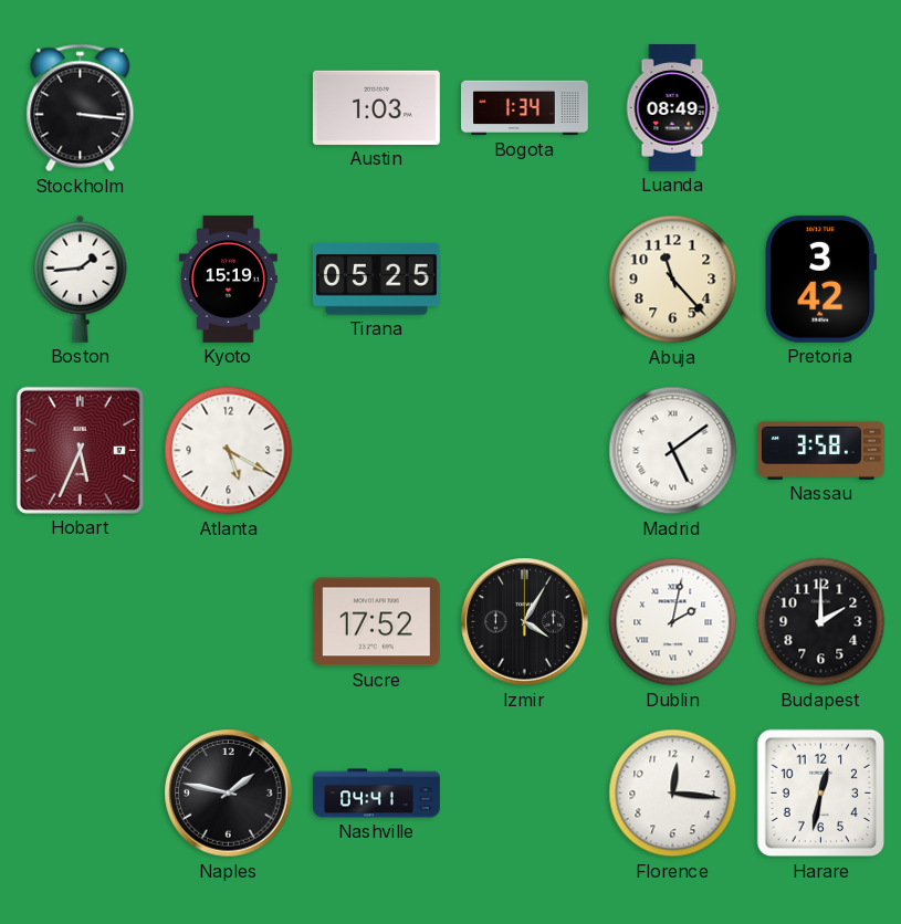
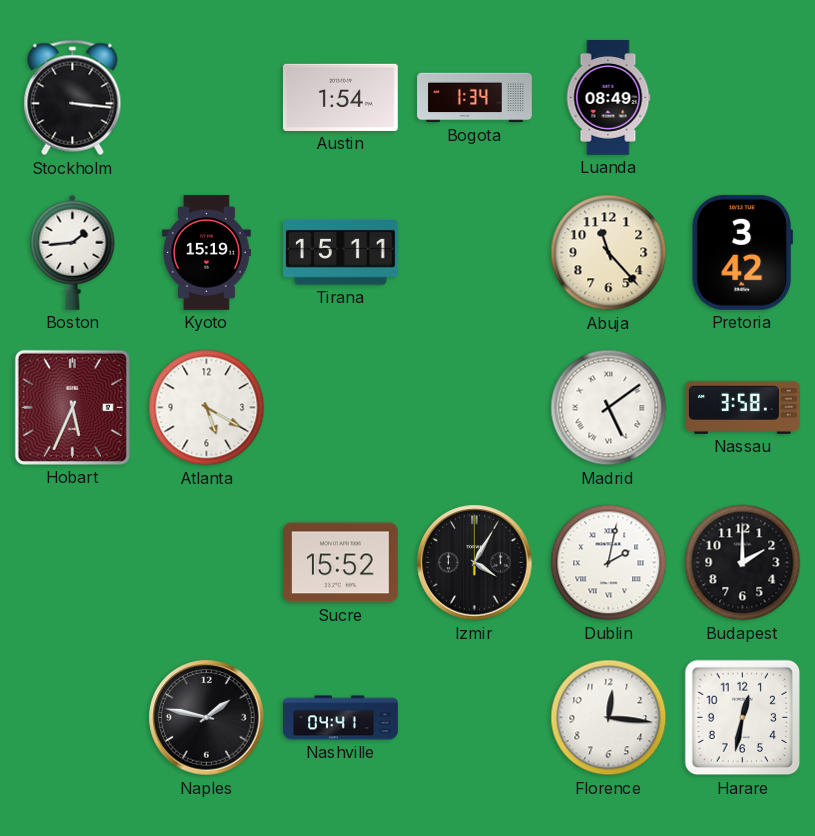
Austin: 1:03 -> 1:54 (340, 97)
Tirana: 05:25 -> 15:11 (340, 253)
Sucre: 17:52 -> 15:52 (340, 563)
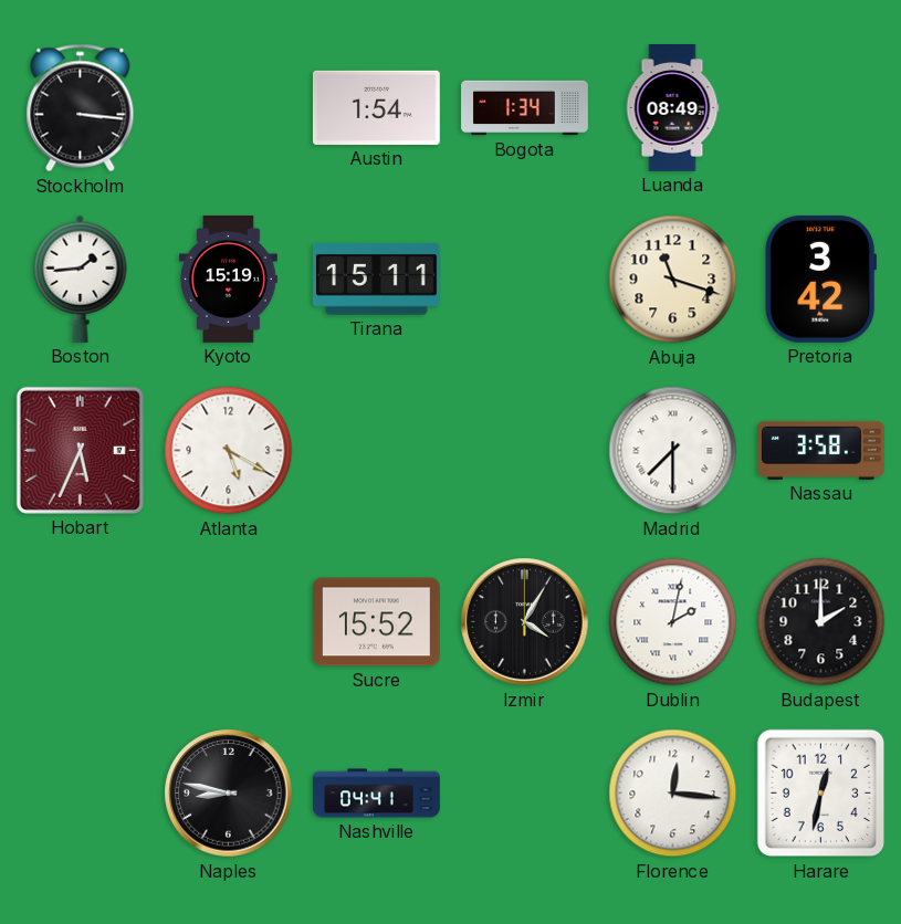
Abuja: 11:23 -> 11:18 (673, 280)
Madrid: 5:09 -> 7:30 (673, 451)
Naples: 1:47 -> 8:47 (229, 794)
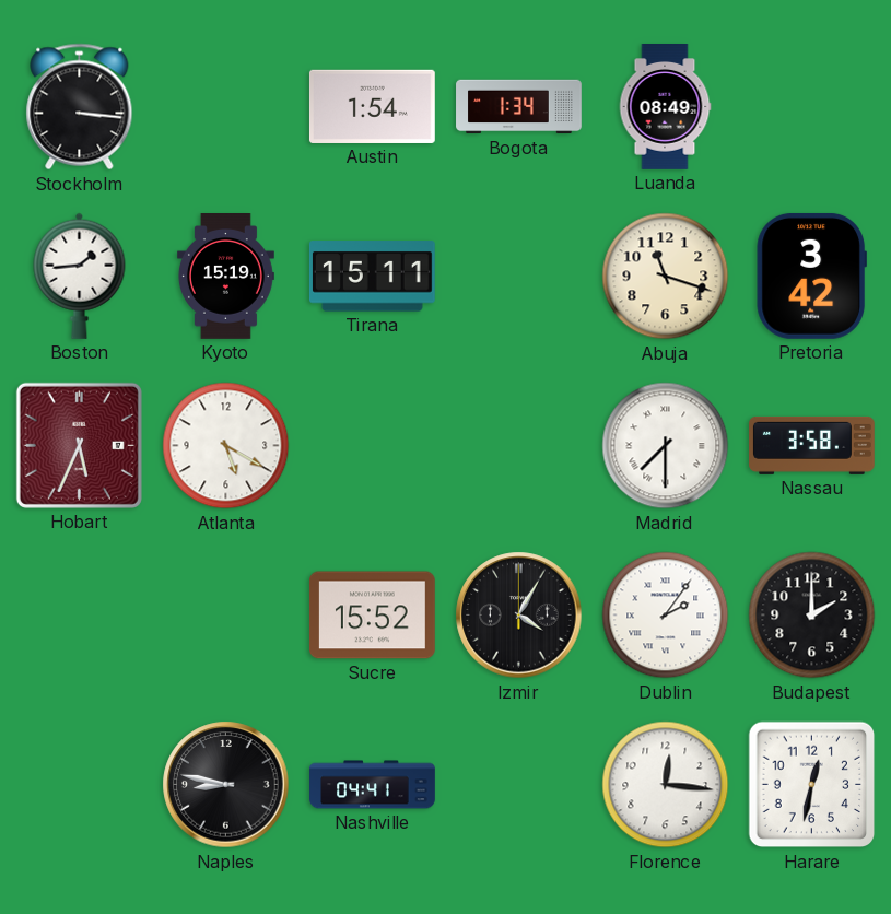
Dublin: 2:02 -> 2:06 (666, 616)
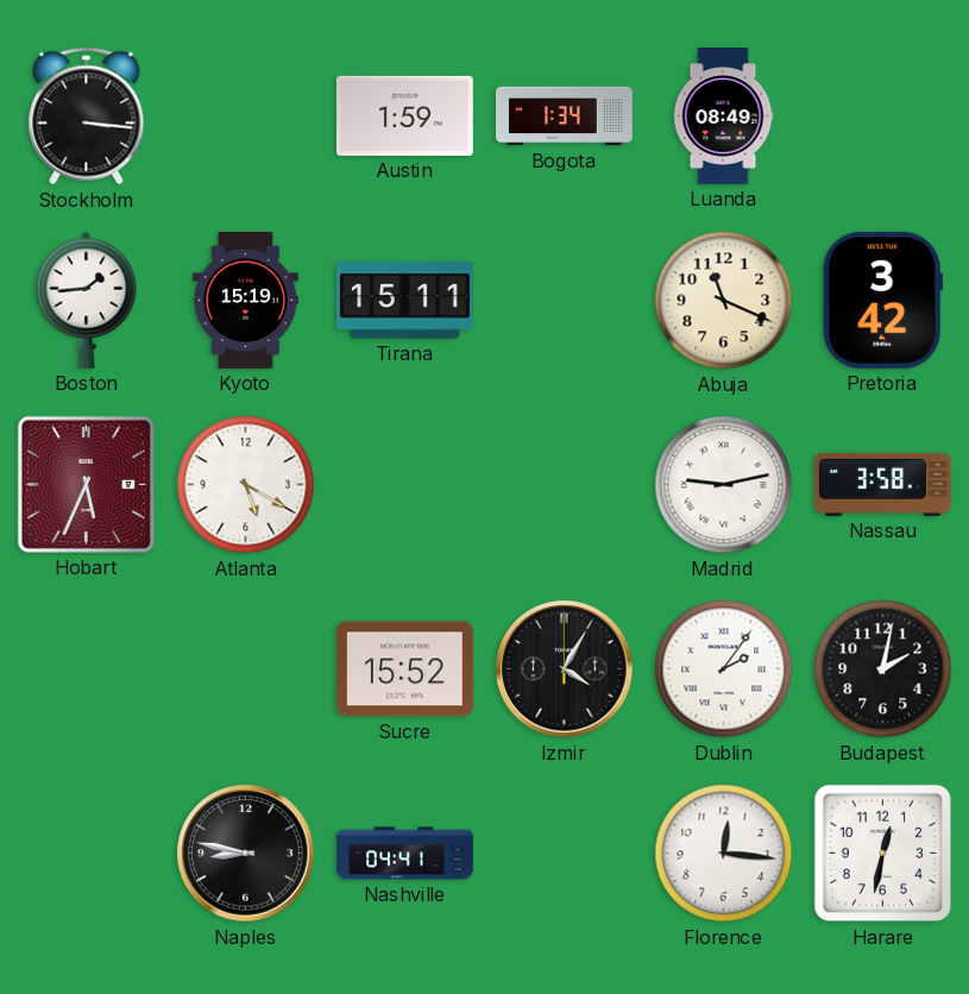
Austin: 1:54 -> 1:59 (404, 115)
Abuja: 11:18 -> 11:19 (724, 301)
Madrid: 7:30 -> 9:13 (724, 485)
Budapest: 2:00 -> 2:02 (883, 669)
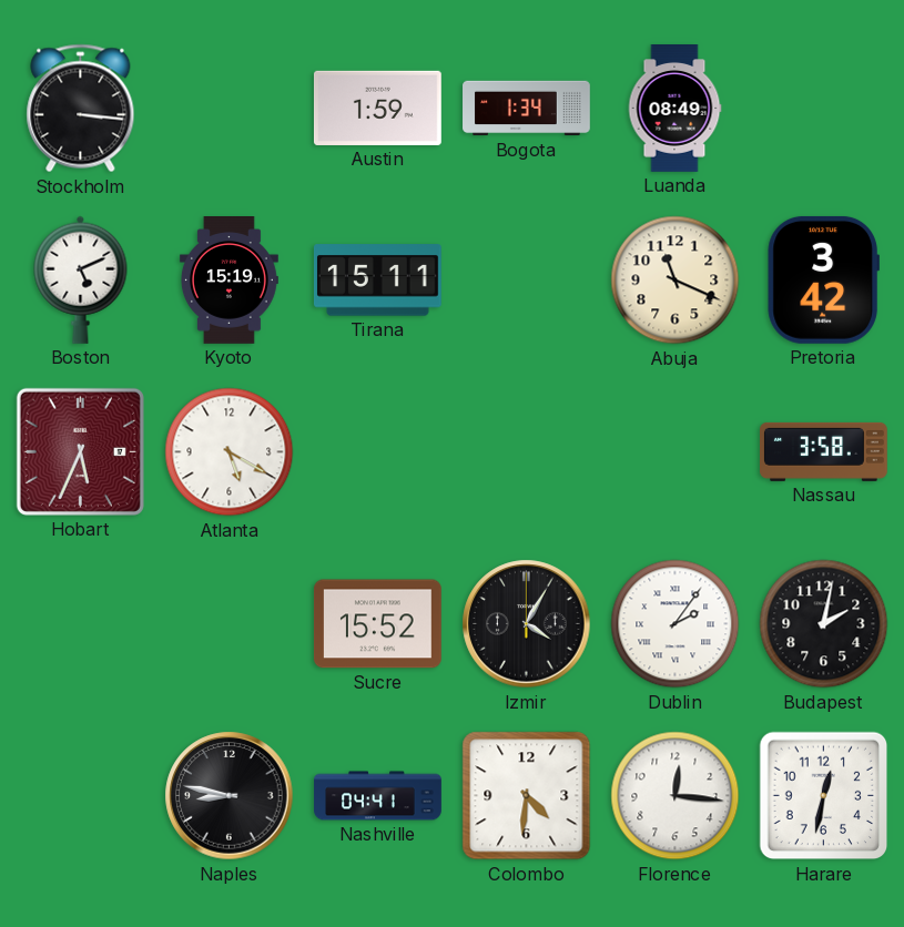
Boston: 1:44 -> 5:11 (81, 279)
Madrid: 9:13 -> none (724, 485)
Colombo: none -> 4:31 (527, 796)
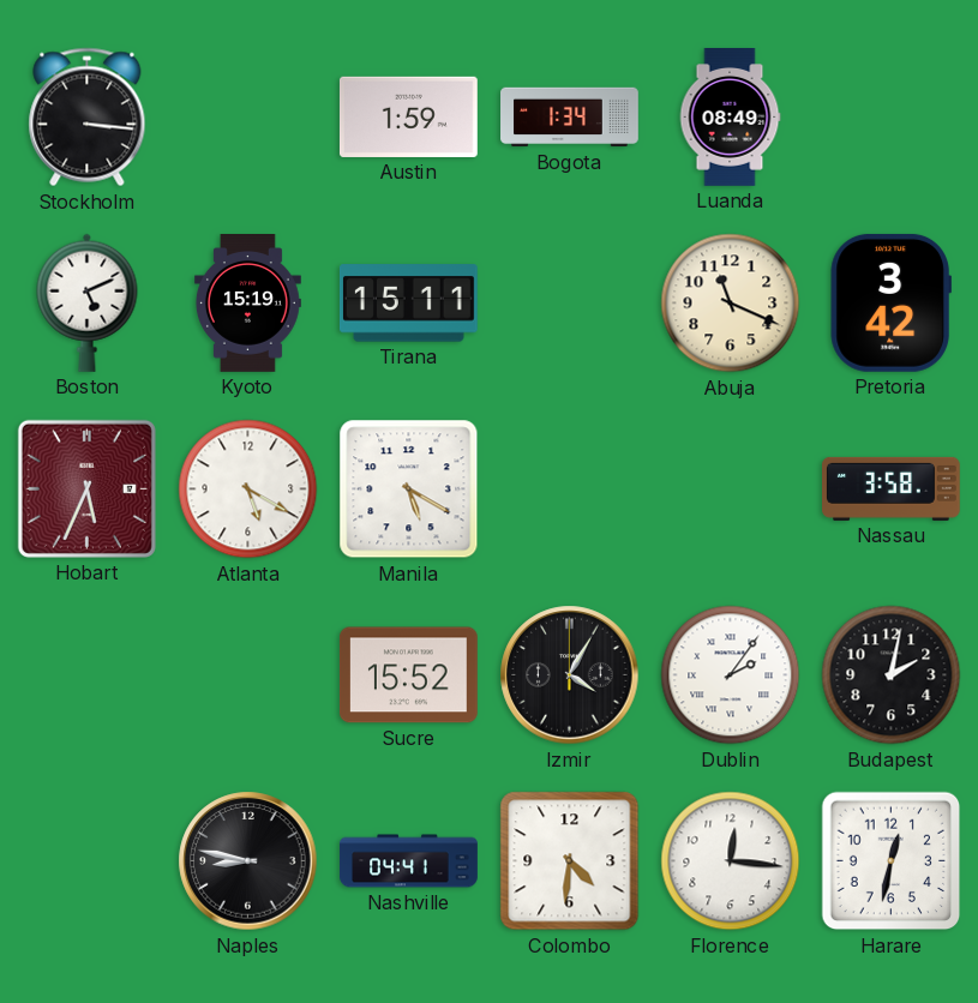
Manila: none -> 5:20 (409, 490)
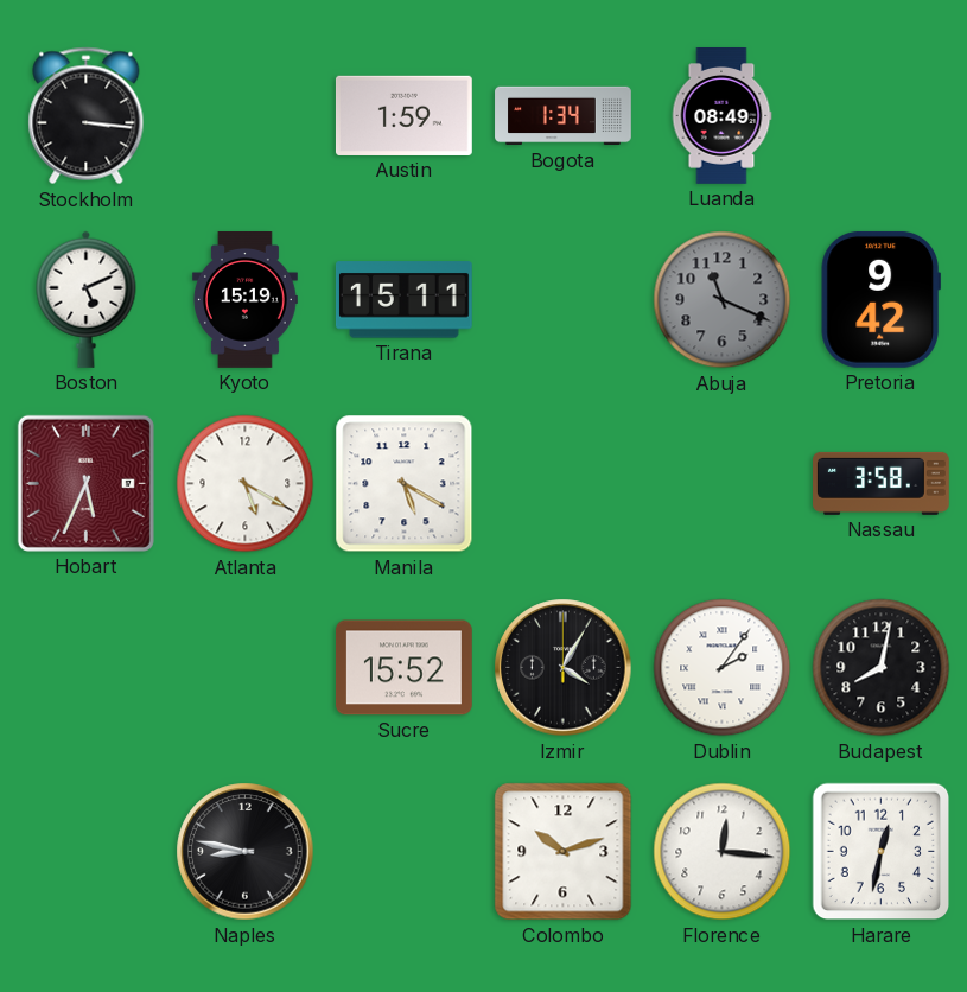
Abuja dial: cream -> grey (723, 300)
Pretoria: 3:42 -> 9:42 (880, 299)
Budapest: 2:02 -> 8:02 (882, 668)
Nashville: 04:41 -> none (409, 861)
Colombo: 4:31 -> 10:12 (564, 852)
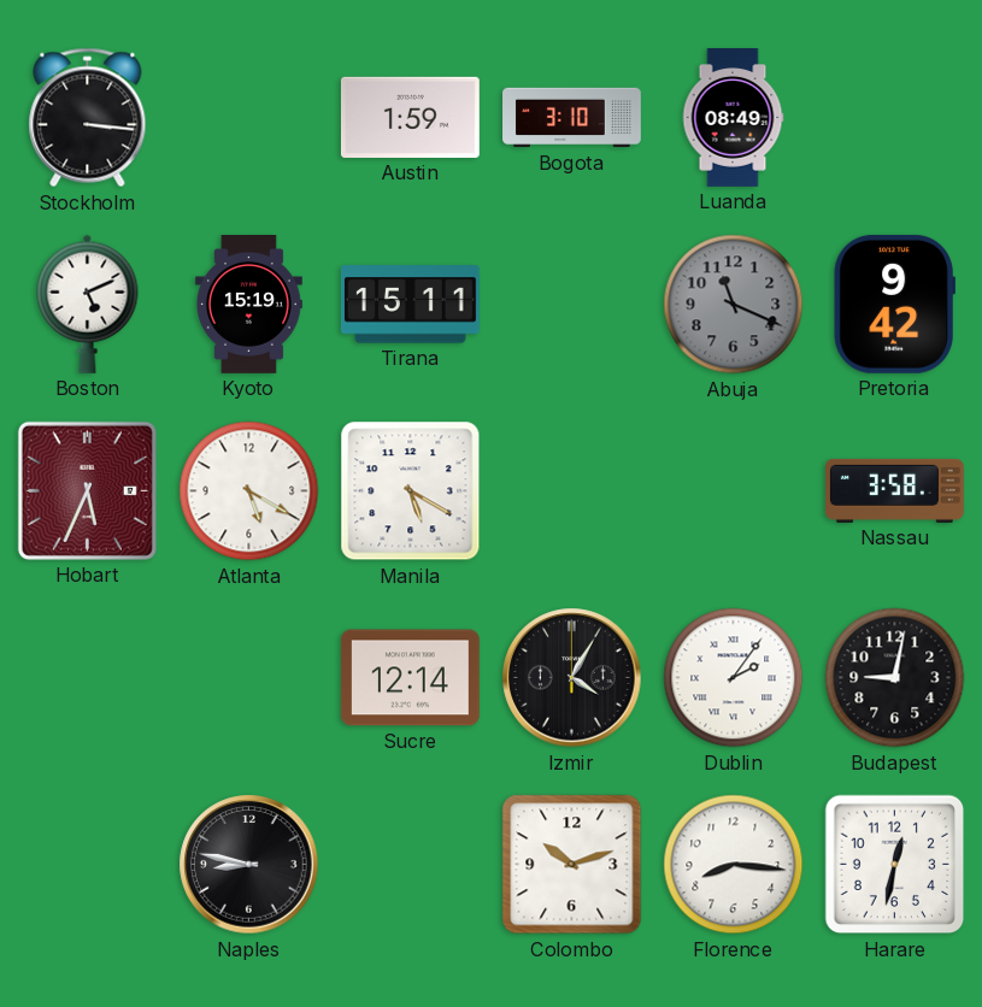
Bogota: 1:34 -> 3:10 (572, 118)
Sucre: 15:52 -> 12:14 (410, 678)
Budapest: 8:02 -> 9:02 (895, 678)
Florence: 12:16 -> 8:16 (734, 865)
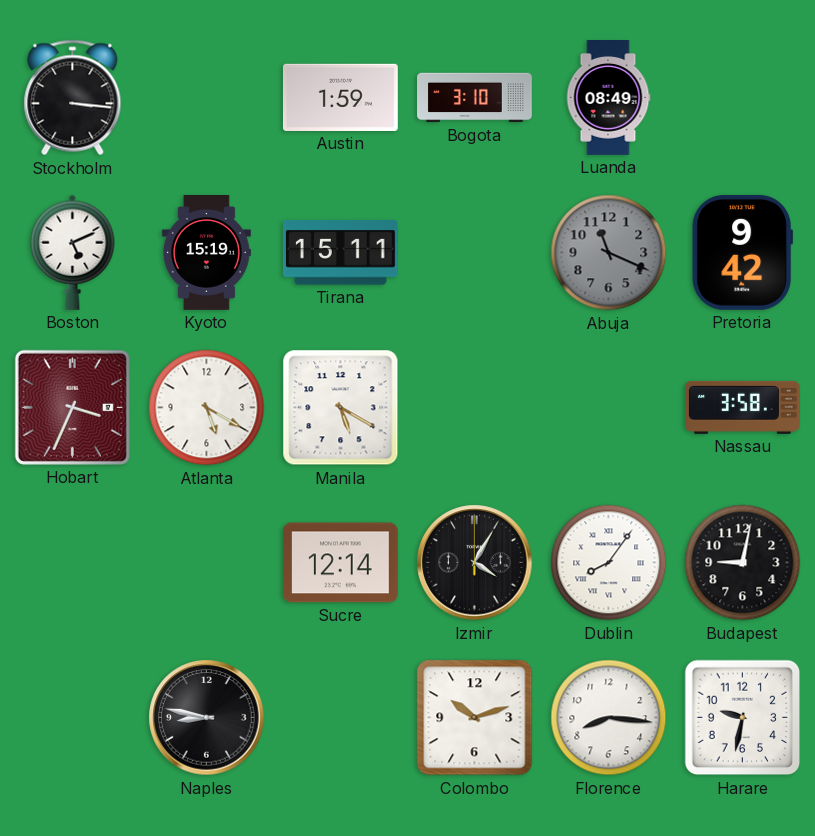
Hobart: 5:34 -> 3:34 (72, 407)
Dublin: 2:06 -> 8:06 (609, 563)
Harare: 12:32 -> 9:32 (743, 718)
